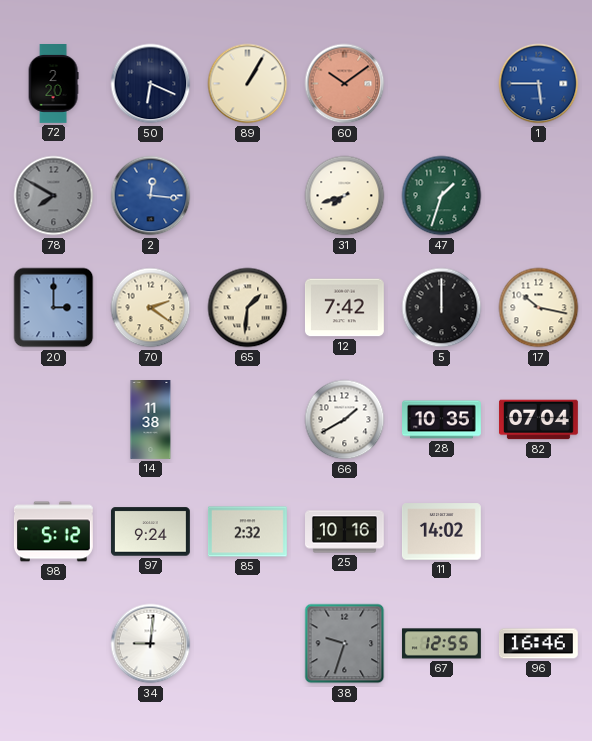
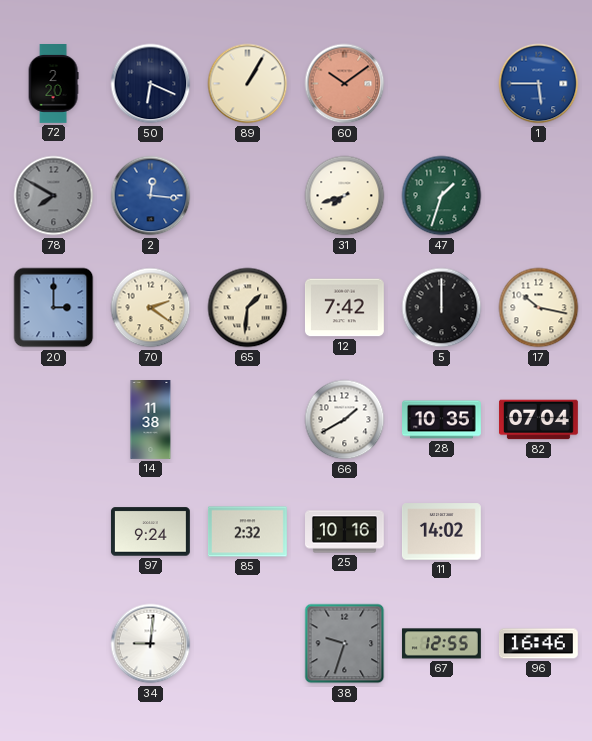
98: 5:12 -> none (53, 532)
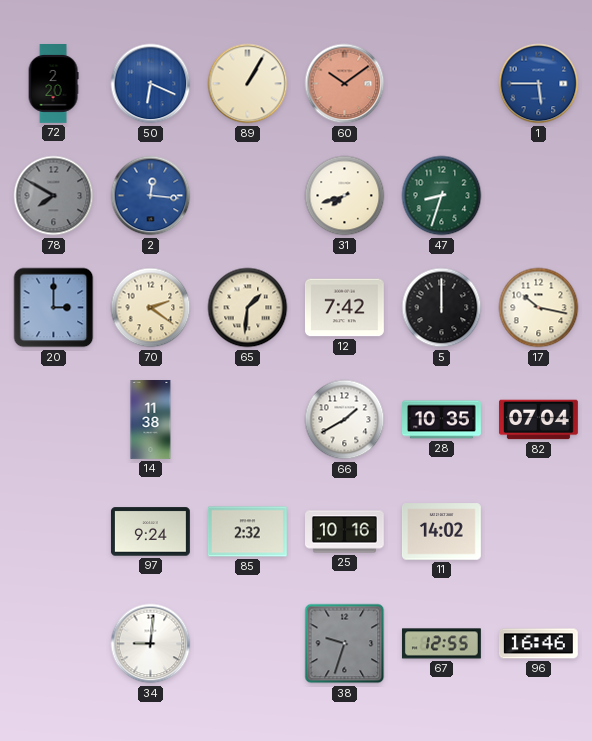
50 dial: navy -> blue (151, 84)
47: 1:33 -> 8:33 (442, 196)
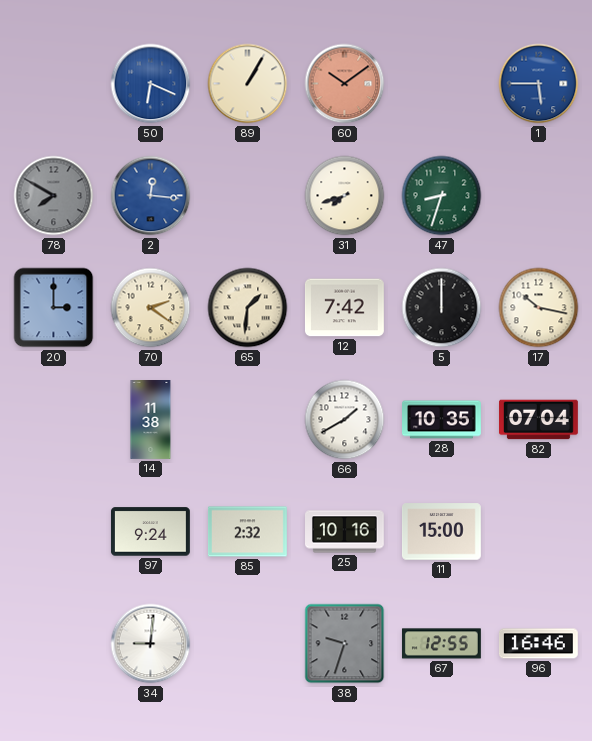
72: 2:20 -> none (53, 84)
11: 14:02 -> 15:00 (441, 532)
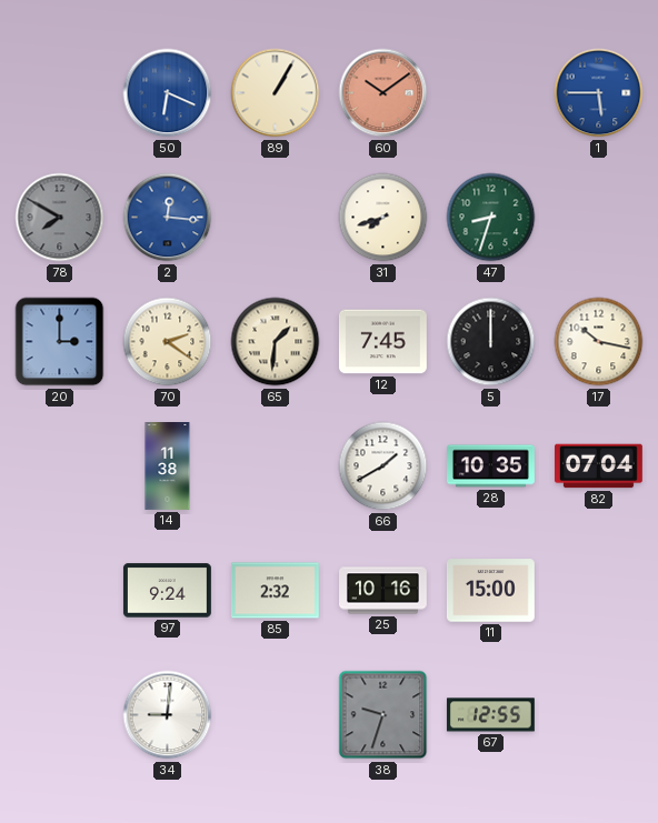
12: 7:42 -> 7:45 (382, 342)
96: 16:46 -> none (538, 644)
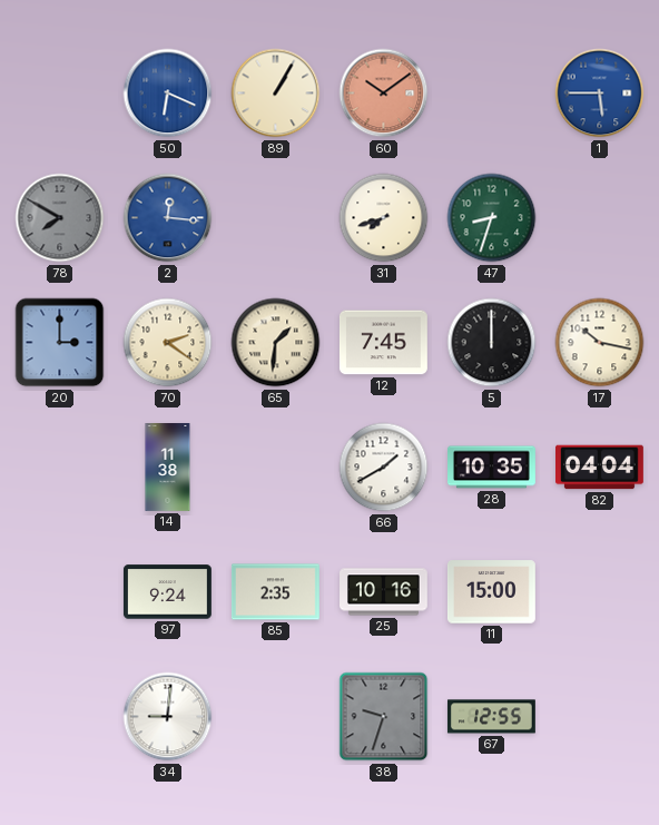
82: 07:04 -> 04:04 (600, 468)
85: 2:32 -> 2:35 (275, 592)
